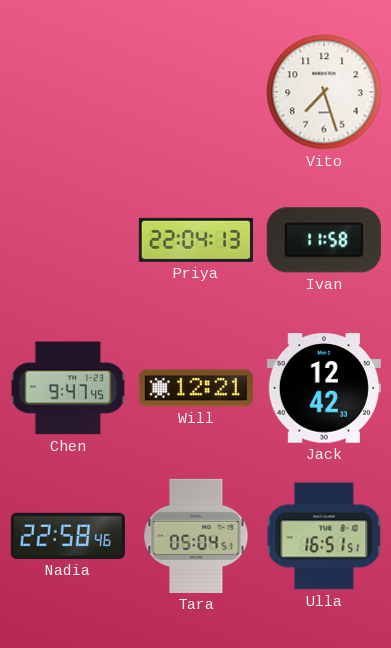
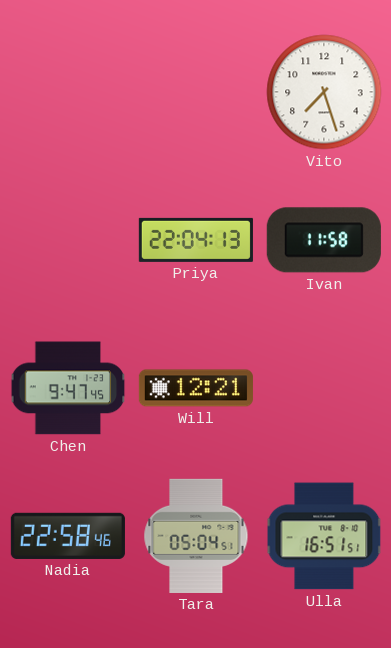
Jack: 12:42 -> none (324, 388)
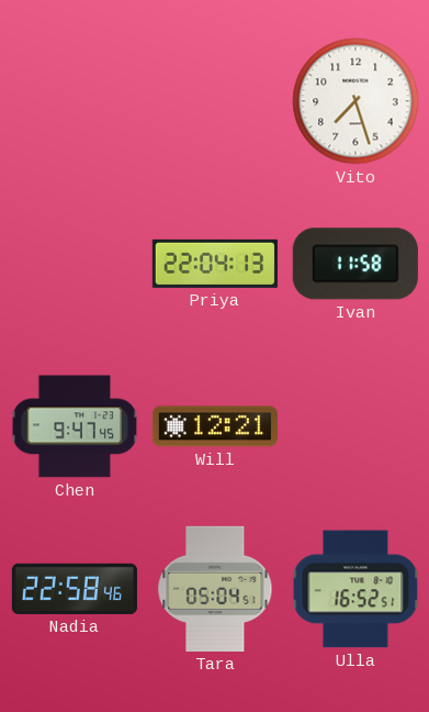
Ulla: 16:51 -> 16:52 (355, 589)
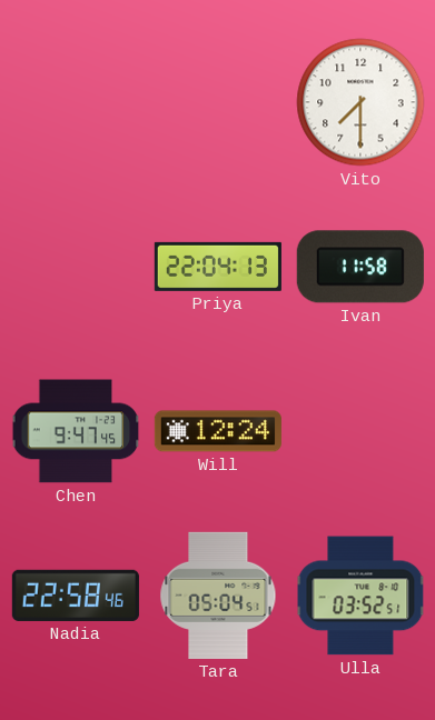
Vito: 7:27 -> 7:30 (360, 102)
Will: 12:21 -> 12:24 (218, 431)
Ulla: 16:52 -> 03:52 (360, 596)
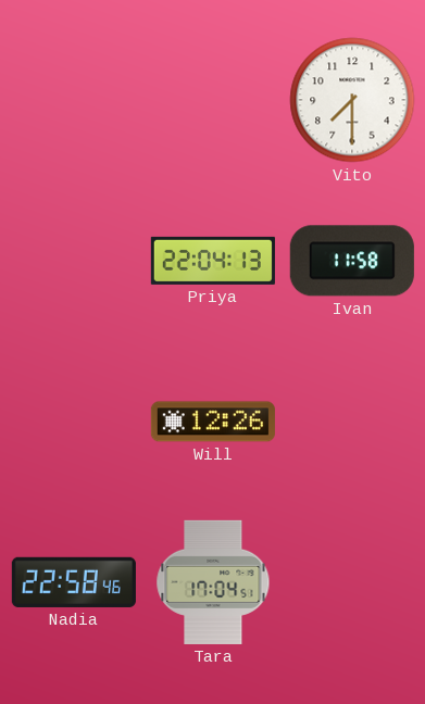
Chen: 9:47 -> none (76, 431)
Will: 12:24 -> 12:26 (213, 422)
Tara: 05:04 -> 17:04 (213, 582)
Ulla: 03:52 -> none (360, 596)
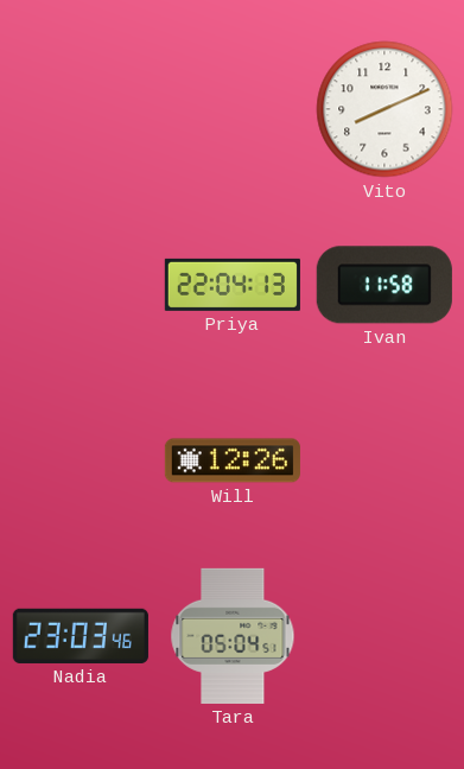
Vito: 7:30 -> 8:11 (384, 109)
Nadia: 22:58 -> 23:03 (81, 636)
Tara: 17:04 -> 05:04 (233, 636)
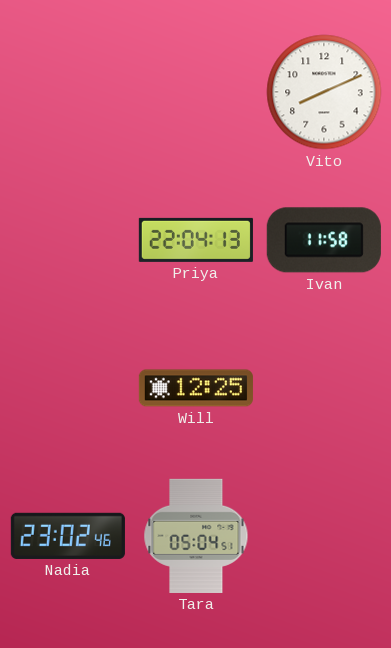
Will: 12:26 -> 12:25 (196, 388)
Nadia: 23:03 -> 23:02 (68, 536)
